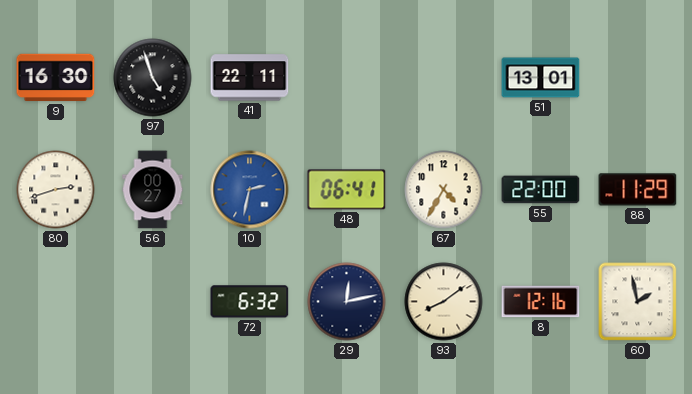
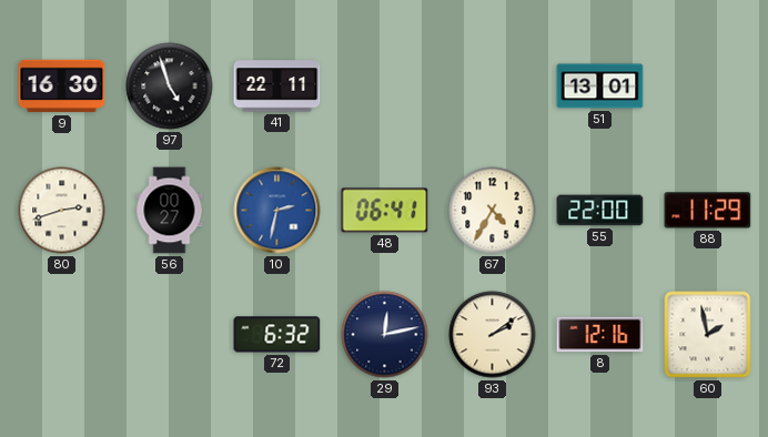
93: 8:09 -> 2:09 (493, 335)
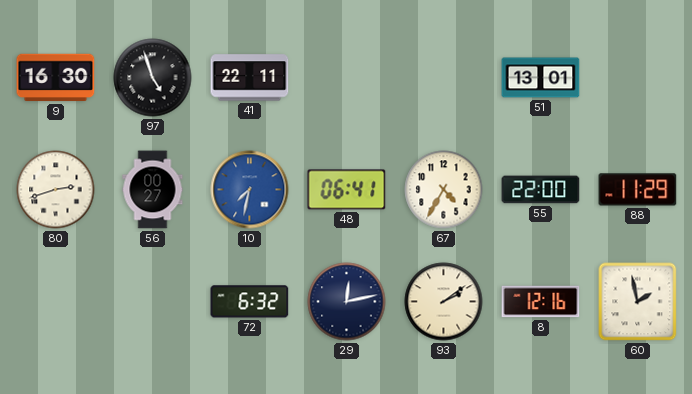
10: 2:32 -> 7:32 (250, 190)
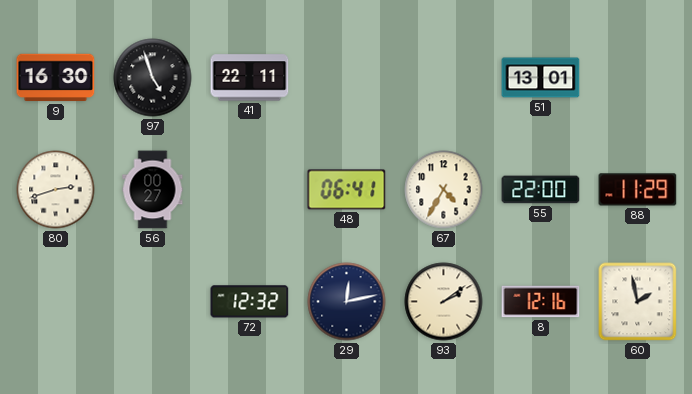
10: 7:32 -> none (250, 190)
72: 6:32 -> 12:32 (250, 302)
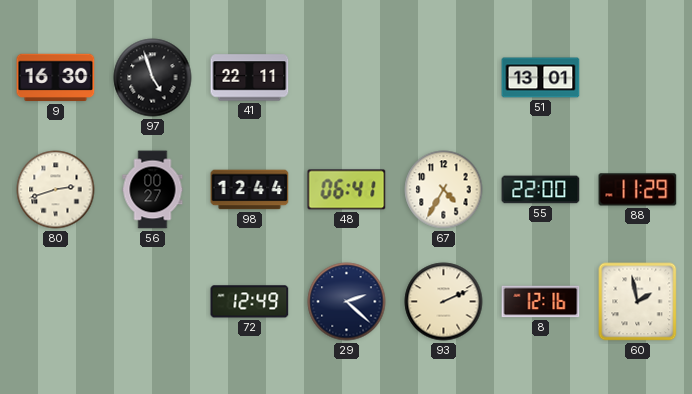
98: none -> 12:44 (250, 190)
72: 12:32 -> 12:49 (250, 302)
29: 12:13 -> 2:22 (347, 302)
93: 2:09 -> 2:11 (444, 302)
